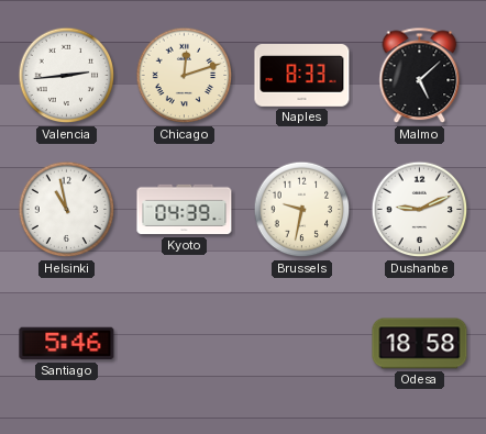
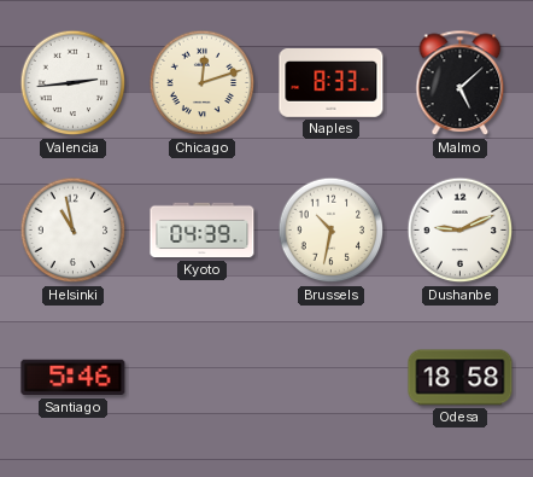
Brussels: 9:32 -> 10:32 (332, 231)
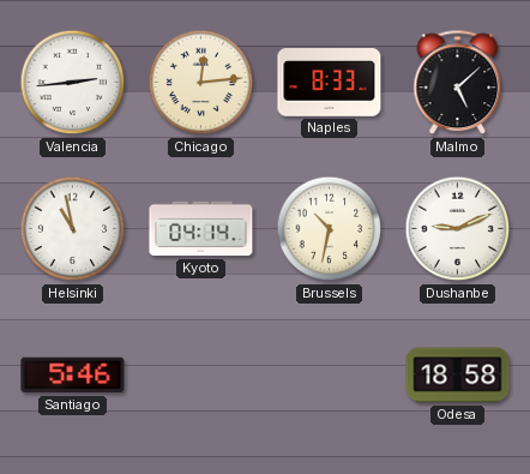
Chicago: 12:12 -> 12:14 (201, 83)
Kyoto: 04:39 -> 04:14 (201, 229)
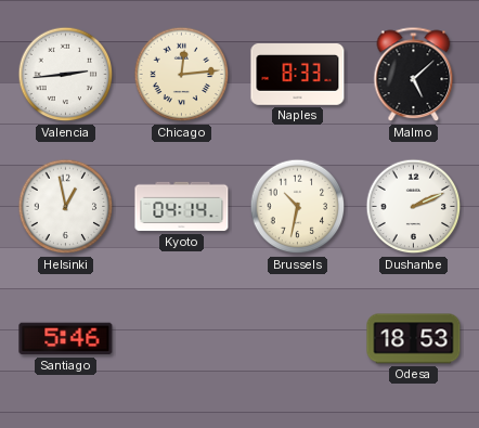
Helsinki: 10:58 -> 12:58 (66, 207)
Dushanbe: 9:11 -> 2:11 (414, 207)
Odesa: 18:58 -> 18:53 (414, 339)
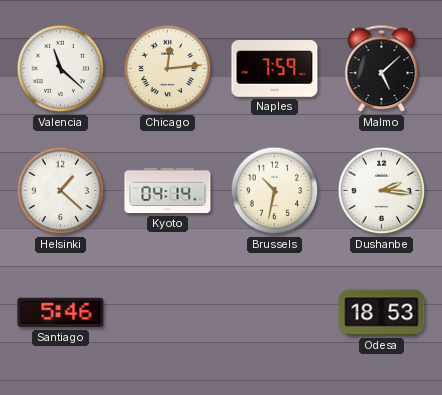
Valencia: 2:44 -> 11:22 (61, 69)
Naples: 8:33 -> 7:59 (275, 69)
Helsinki: 12:58 -> 1:22 (61, 191)
Dushanbe: 2:11 -> 2:16 (382, 191)
